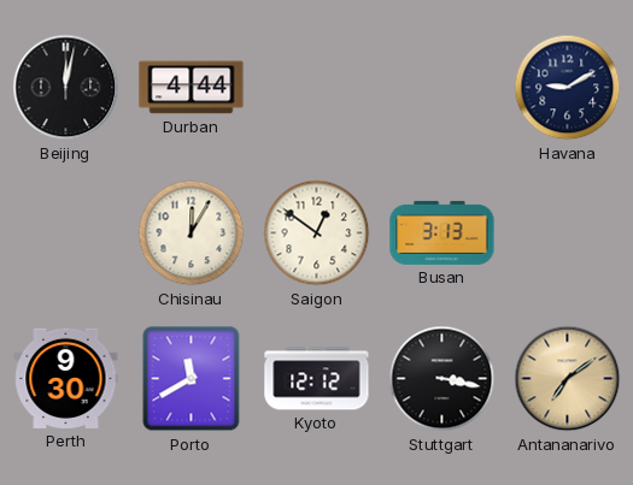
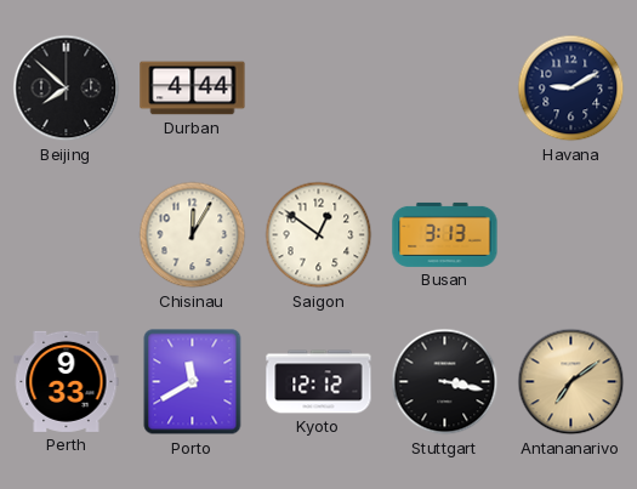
Beijing: 12:02 -> 7:52 (67, 89)
Perth: 9:30 -> 9:33 (67, 381)
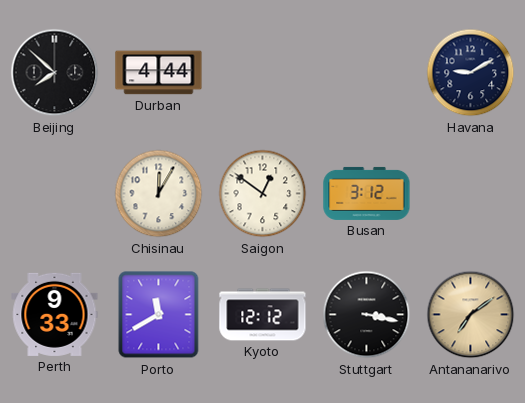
Busan: 3:13 -> 3:12 (367, 193)
